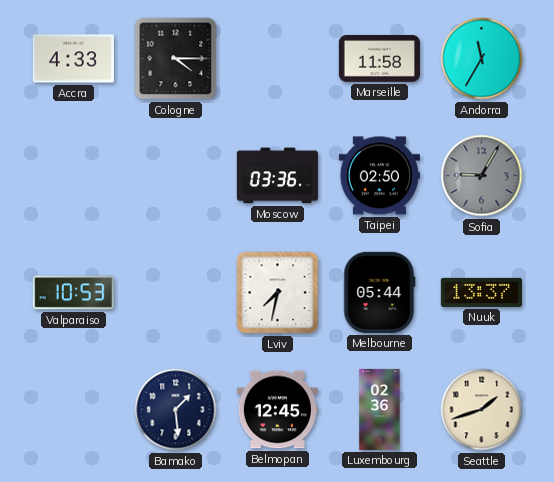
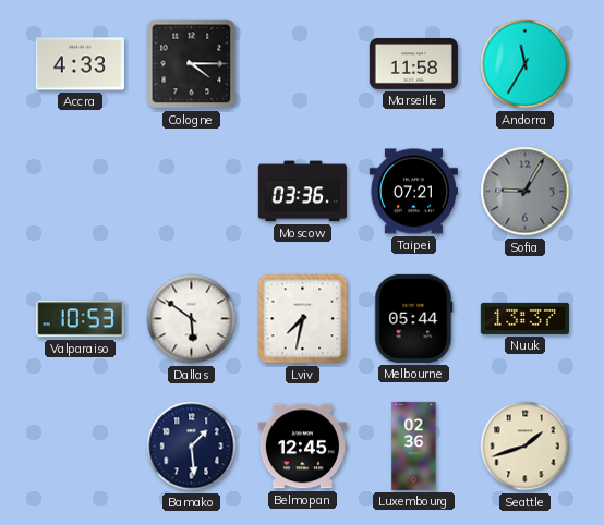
Taipei: 02:50 -> 07:21 (413, 192)
Dallas: none -> 5:51 (192, 319)
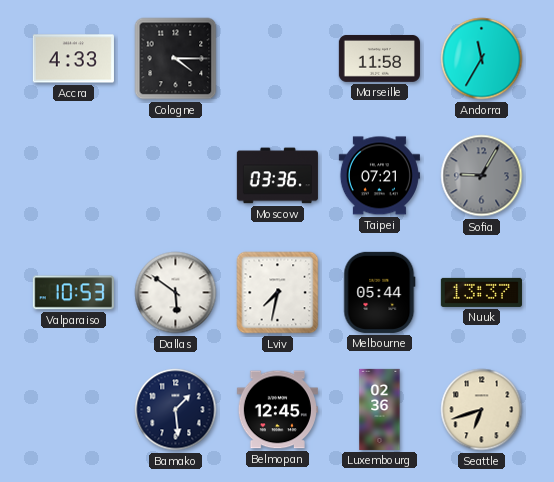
Seattle: 1:42 -> 6:42 (482, 410)
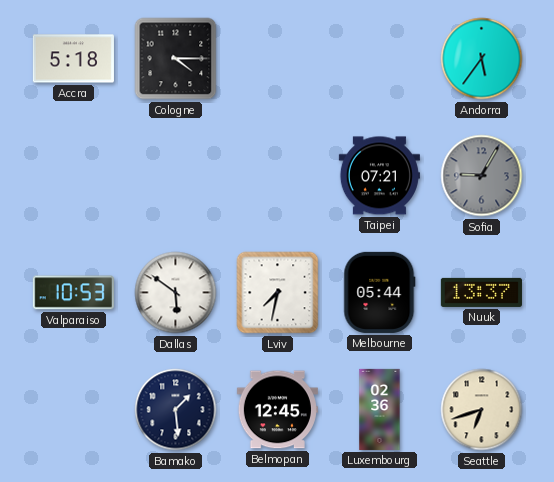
Accra: 4:33 -> 5:18 (73, 59)
Marseille: 11:58 -> none (379, 58)
Andorra: 11:35 -> 5:36 (482, 59)
Moscow: 03:36 -> none (277, 176)
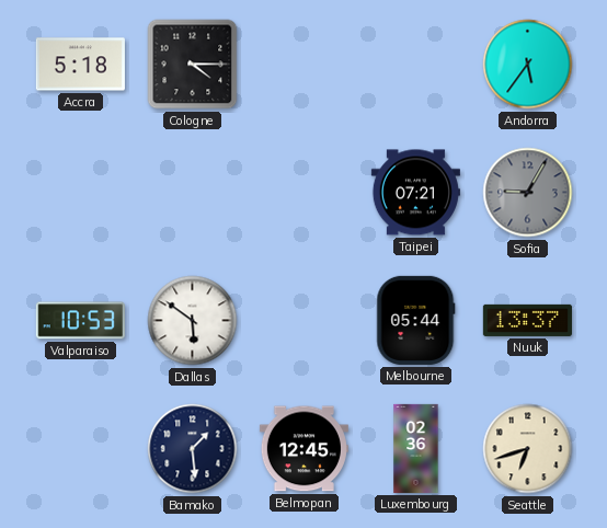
Lviv: 7:32 -> none (278, 293)
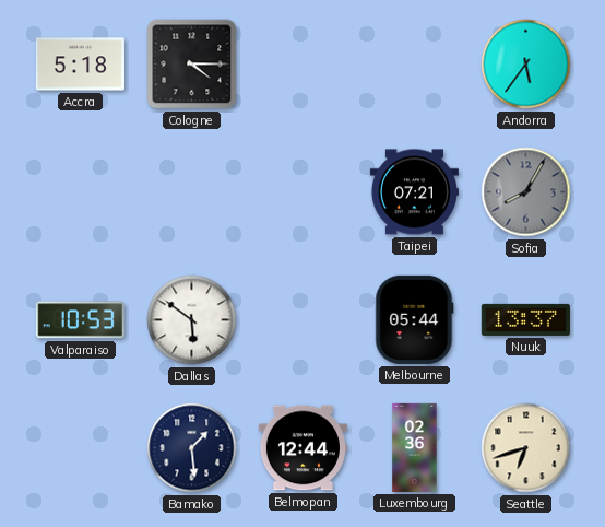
Sofia: 9:05 -> 8:05 (526, 192)
Belmopan: 12:45 -> 12:44 (302, 448)
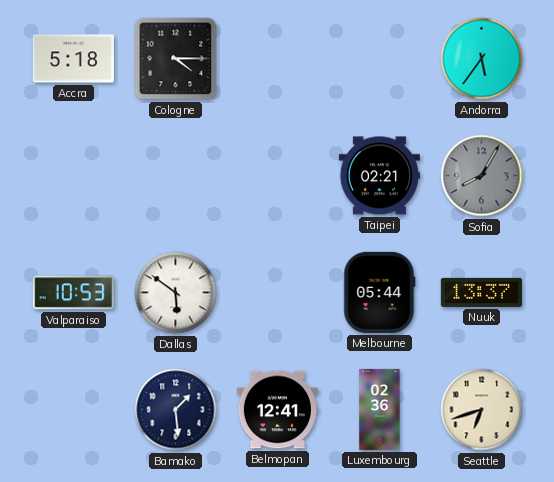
Taipei: 07:21 -> 02:21 (379, 176)
Belmopan: 12:44 -> 12:41 (277, 410)
